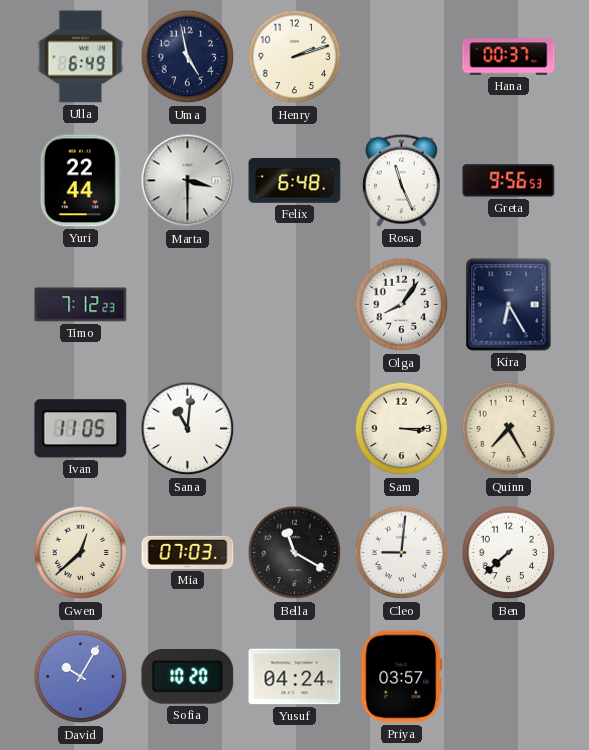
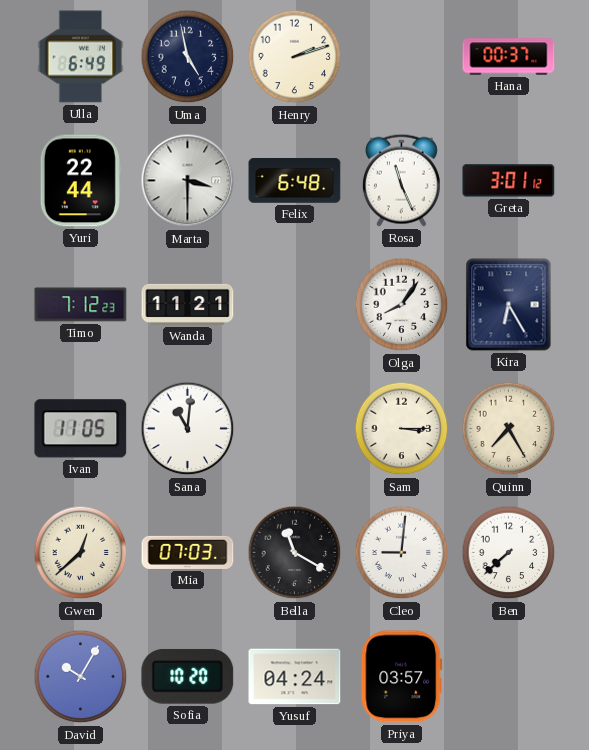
Greta: 9:56 -> 3:01 (509, 181)
Wanda: none -> 11:21 (188, 304)
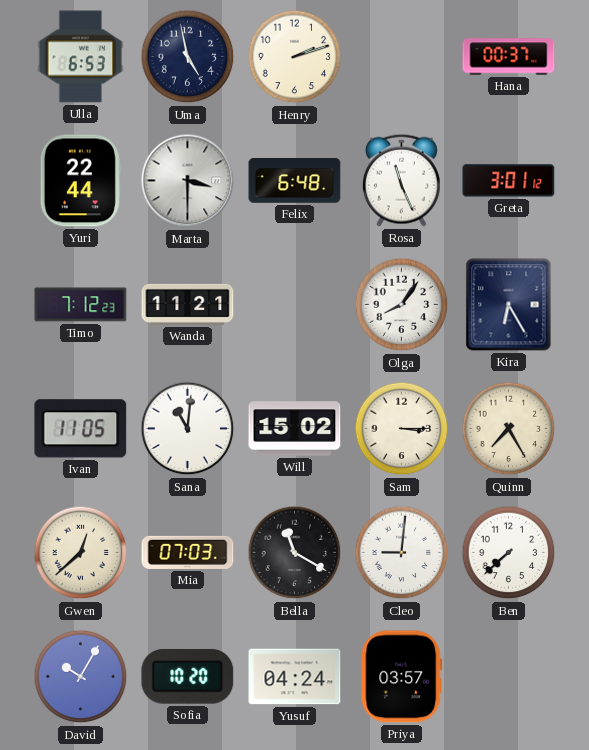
Ulla: 6:49 -> 6:53 (81, 57)
Will: none -> 15:02 (295, 429)
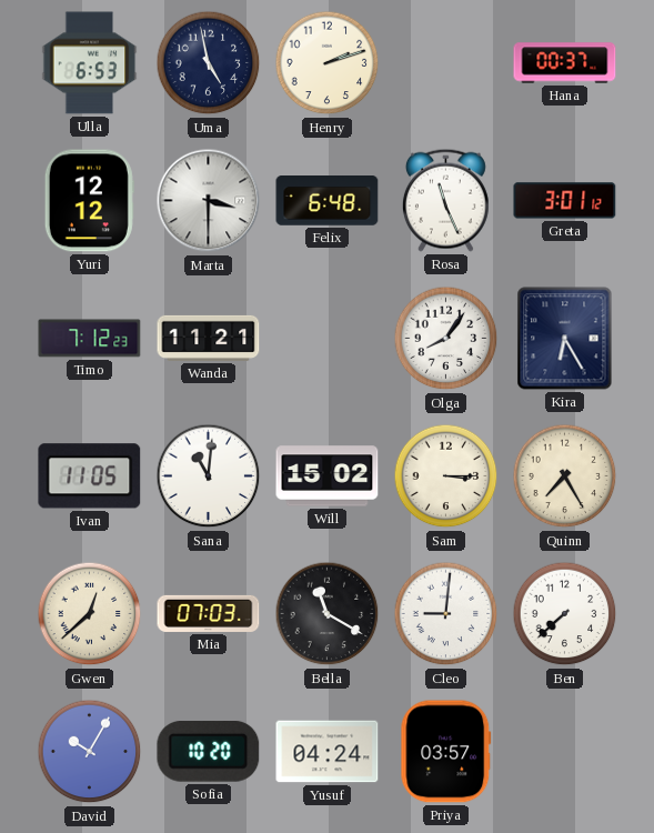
Yuri: 22:44 -> 12:12 (89, 201)
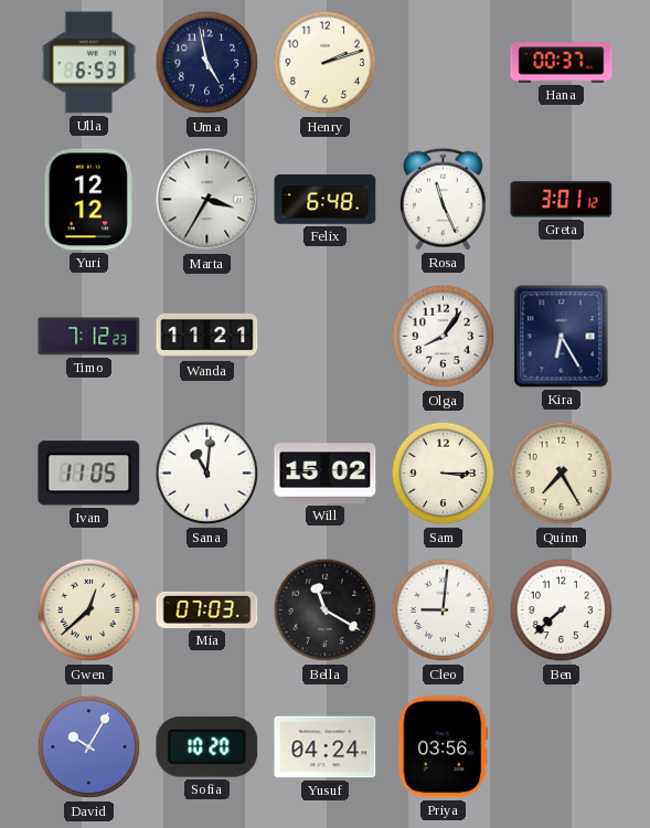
Marta: 3:30 -> 3:35 (207, 200)
Priya: 03:57 -> 03:56 (444, 747)
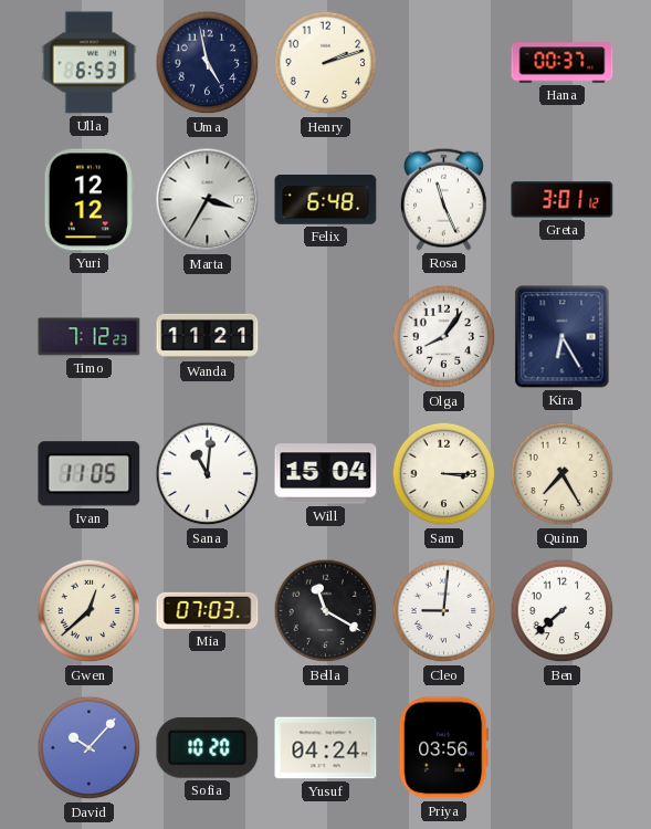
Will: 15:02 -> 15:04 (326, 474)
David: 10:05 -> 10:07 (90, 748)
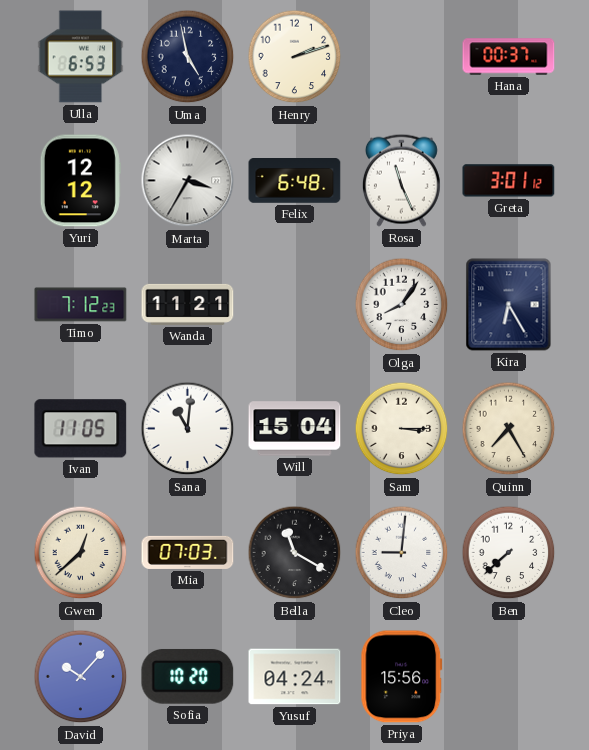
Priya: 03:56 -> 15:56 (402, 677)
